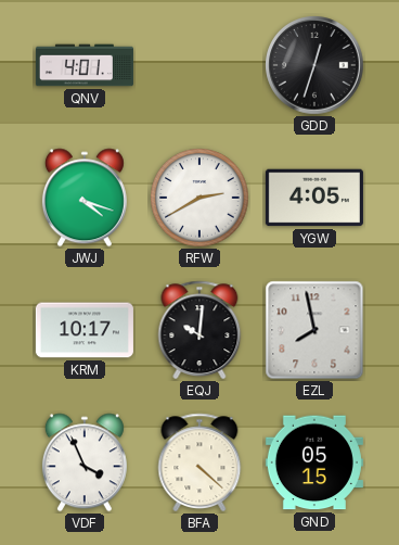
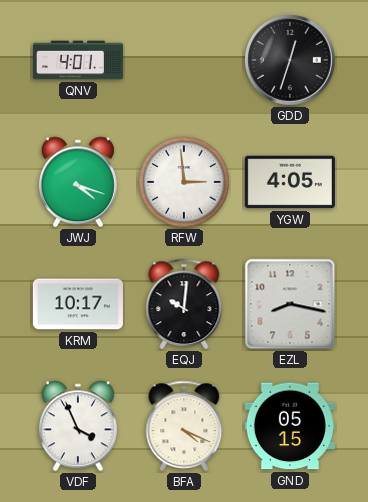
RFW: 2:40 -> 2:59 (184, 182)
EZL: 7:58 -> 8:17 (290, 304)
BFA: 4:22 -> 4:19 (184, 426)
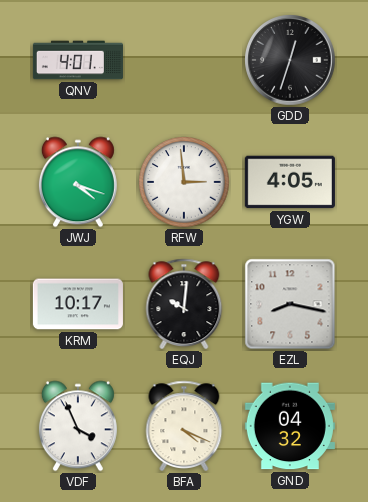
GND: 05:15 -> 04:32 (290, 426)
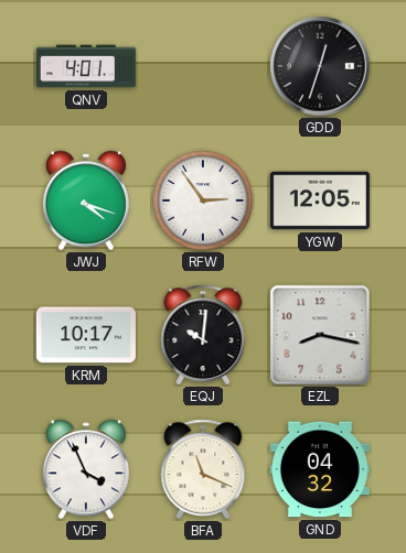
RFW: 2:59 -> 2:54 (203, 200)
YGW: 4:05 -> 12:05 (320, 200)
BFA: 4:19 -> 11:19 (203, 469)
